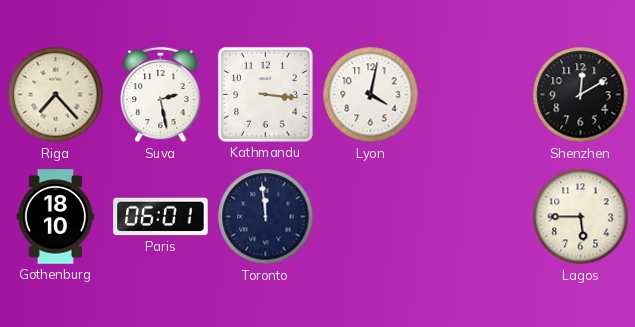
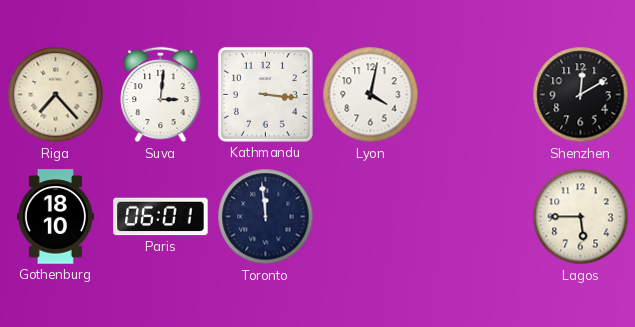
Suva: 2:28 -> 3:01 (161, 95)
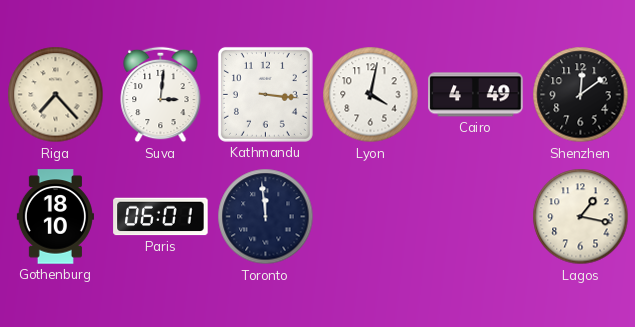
Cairo: none -> 4:49 (476, 95)
Shenzhen: 12:10 -> 12:09 (581, 95)
Lagos: 5:45 -> 1:17 (581, 217)
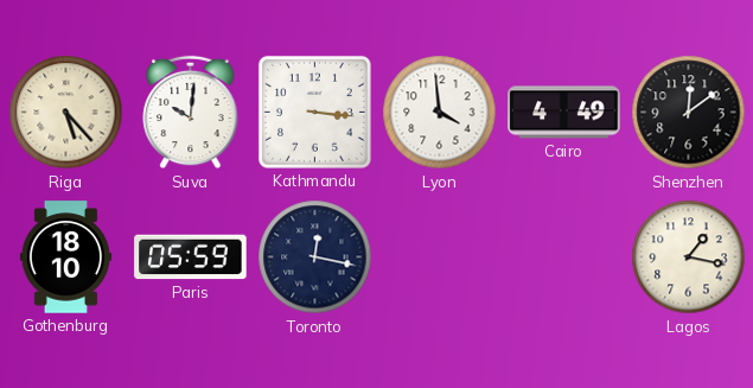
Riga: 7:23 -> 5:23 (66, 113)
Suva: 3:01 -> 10:01 (191, 113)
Lyon: 4:02 -> 3:59 (440, 113)
Paris: 06:01 -> 05:59 (191, 257)
Toronto: 11:59 -> 12:17 (315, 257)
